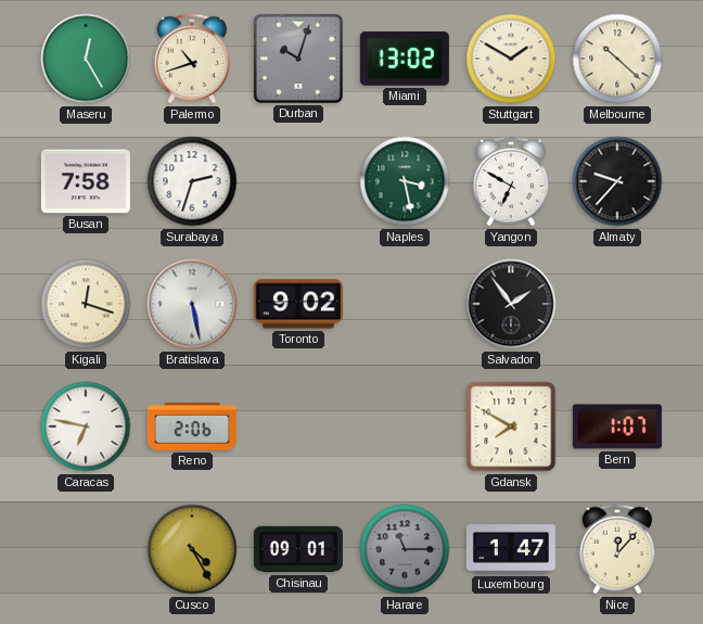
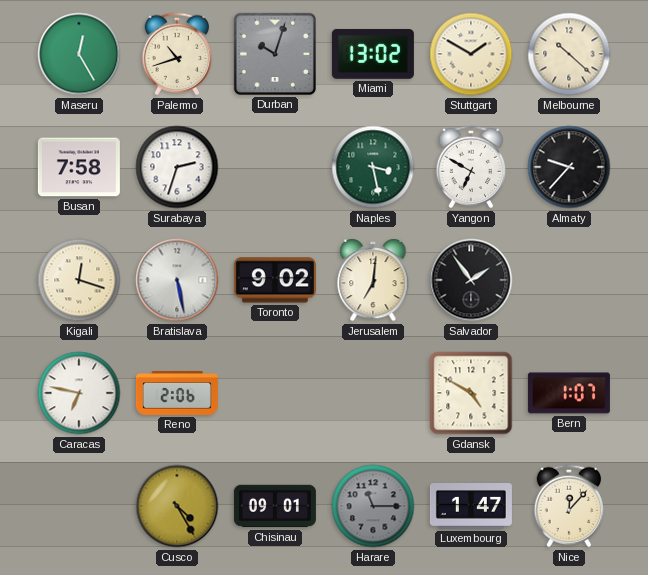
Jerusalem: none -> 7:01 (373, 281)
Gdansk: 7:50 -> 4:50 (471, 393)
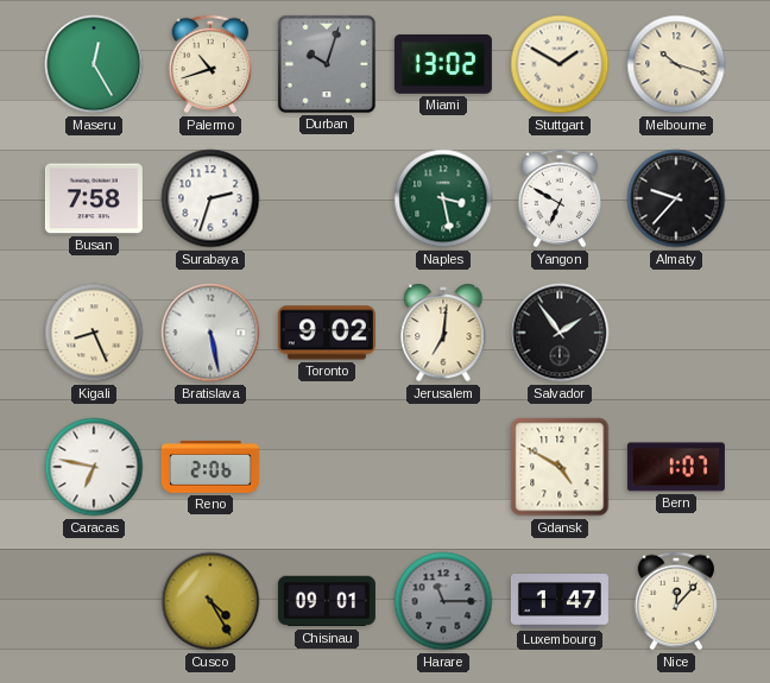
Melbourne: 10:22 -> 10:18 (676, 64)
Kigali: 12:18 -> 8:26 (94, 333)
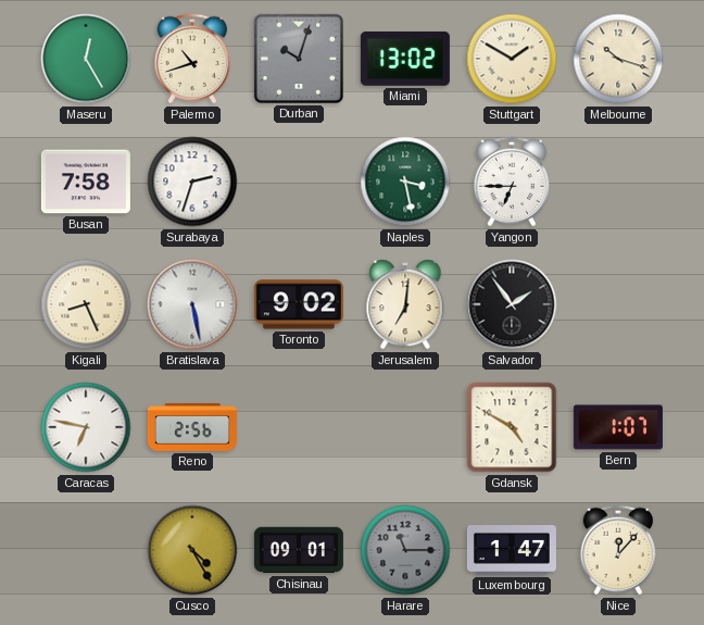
Yangon: 6:50 -> 6:45 (512, 182)
Almaty: 9:37 -> none (676, 198)
Reno: 2:06 -> 2:56 (192, 427)
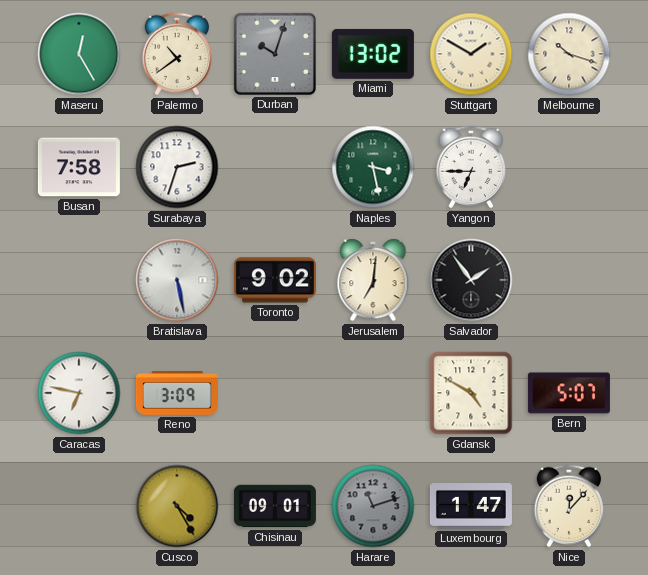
Palermo: 10:42 -> 10:39 (177, 54)
Kigali: 8:26 -> none (86, 304)
Reno: 2:56 -> 3:09 (177, 393)
Bern: 1:07 -> 5:07 (569, 393)
Harare: 11:15 -> 11:12 (373, 506)
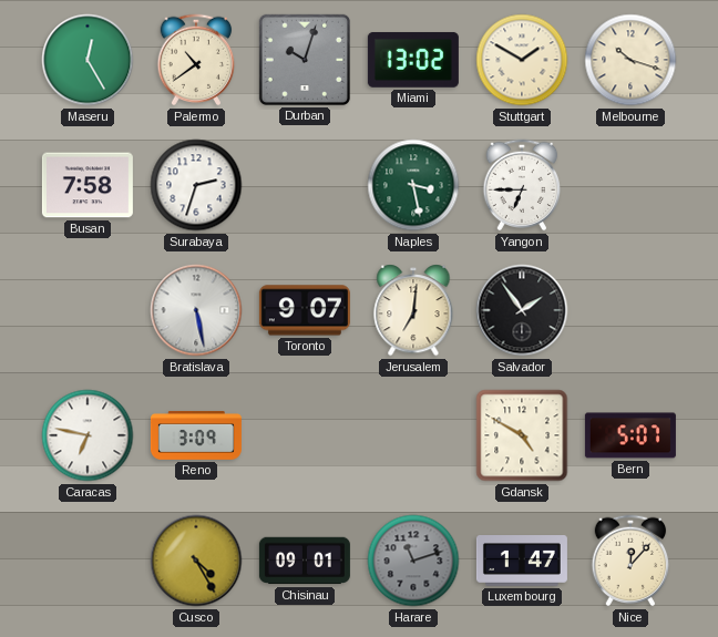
Toronto: 9:02 -> 9:07 (305, 310)
